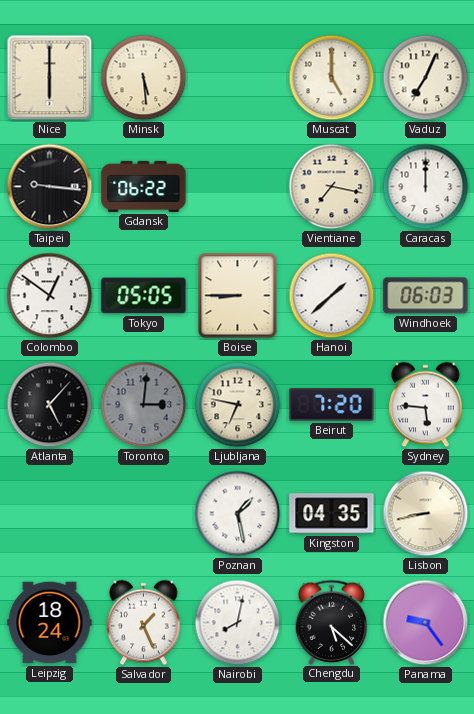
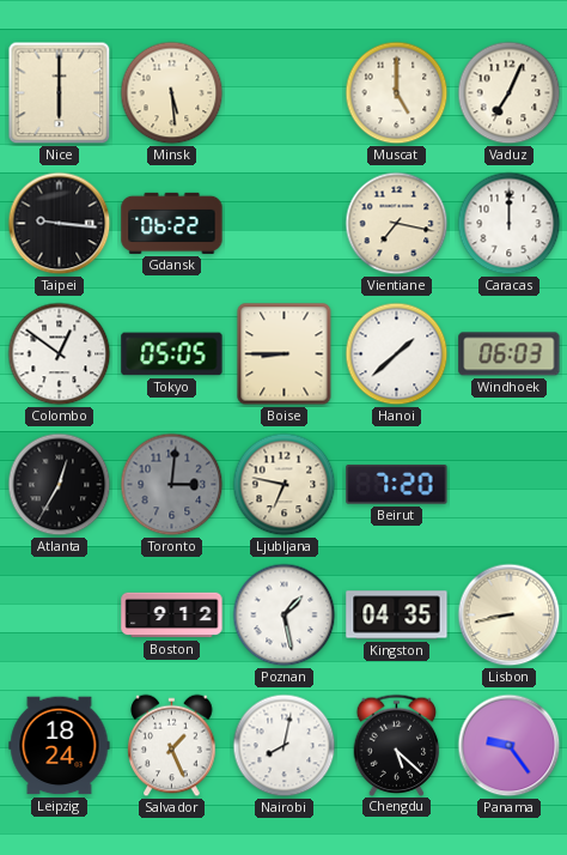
Atlanta: 5:07 -> 12:35 (60, 485)
Sydney: 5:46 -> none (426, 405)
Boston: none -> 9:12 (172, 616)
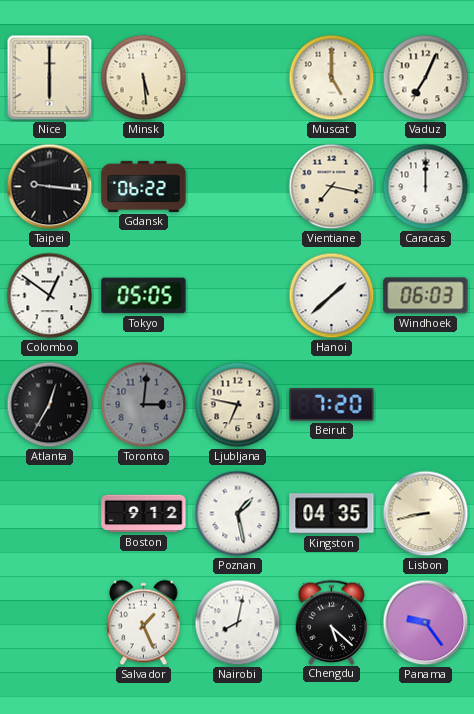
Boise: 8:45 -> none (285, 354)
Leipzig: 18:24 -> none (60, 746)
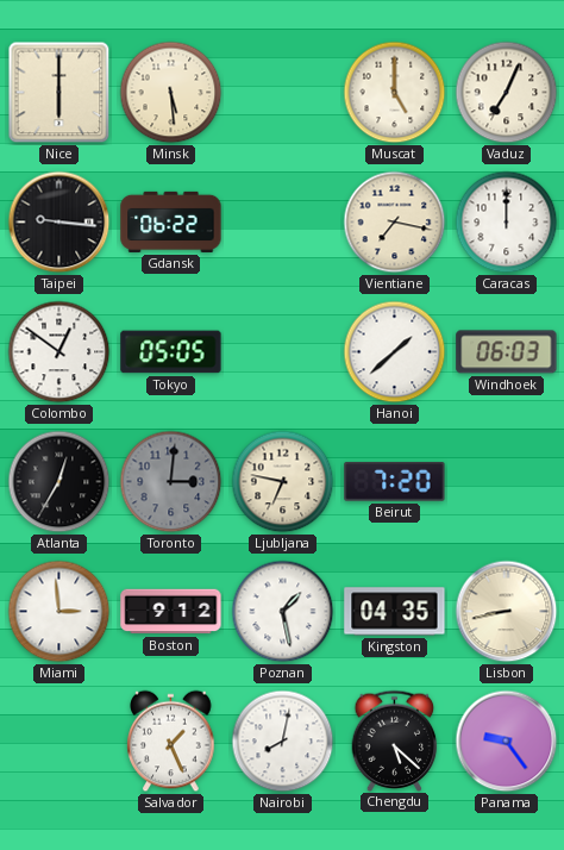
Miami: none -> 2:59 (59, 612)
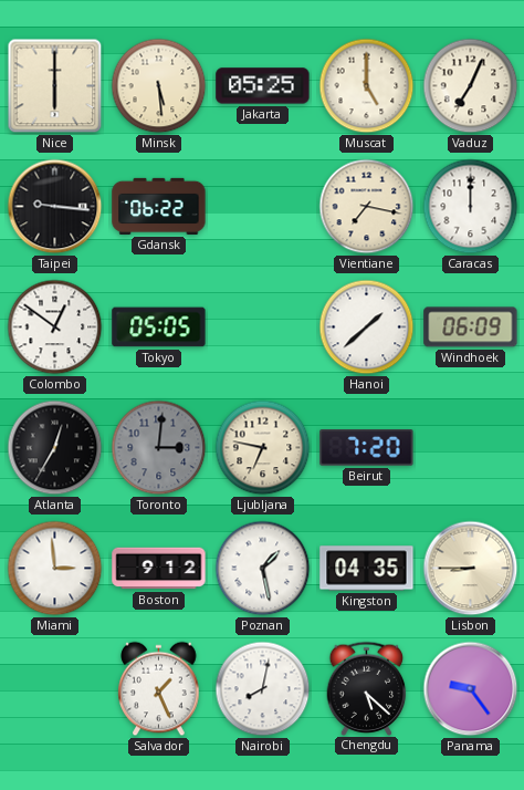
Jakarta: none -> 05:25 (263, 86)
Windhoek: 06:03 -> 06:09 (471, 328)
Lisbon: 8:43 -> 8:45 (471, 569)
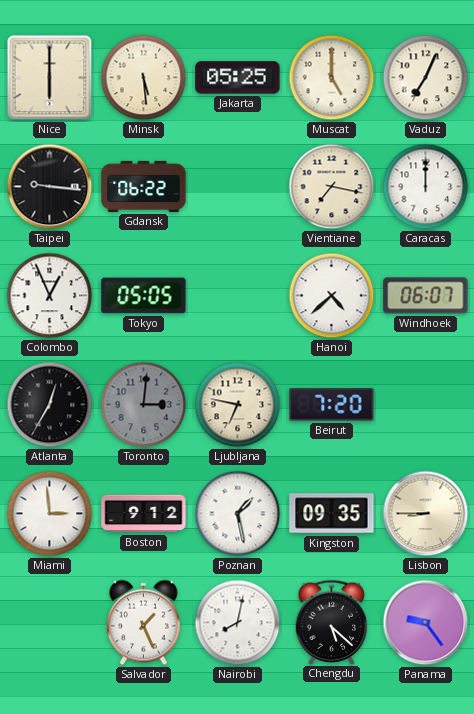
Colombo: 12:51 -> 12:56 (50, 296)
Hanoi: 1:38 -> 4:38 (332, 296)
Windhoek: 06:09 -> 06:07 (426, 296)
Kingston: 04:35 -> 09:35 (332, 514)
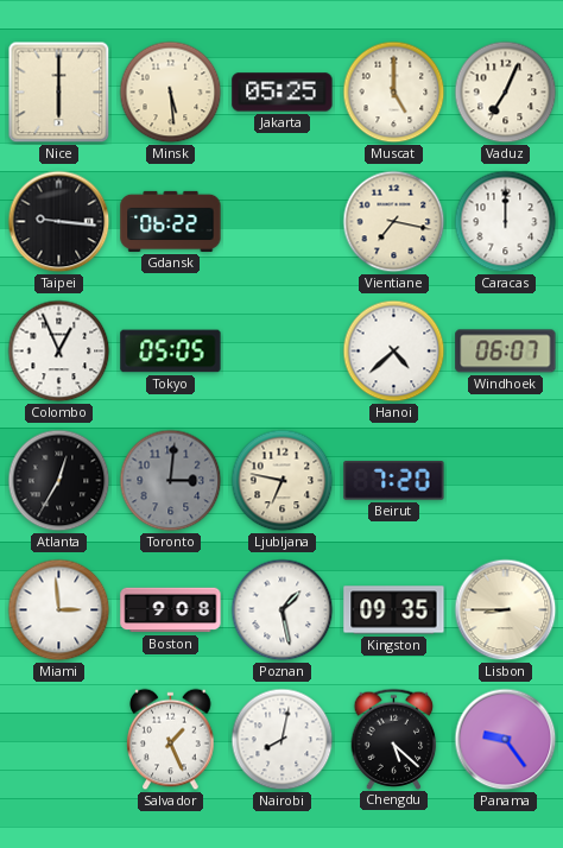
Boston: 9:12 -> 9:08 (171, 610)
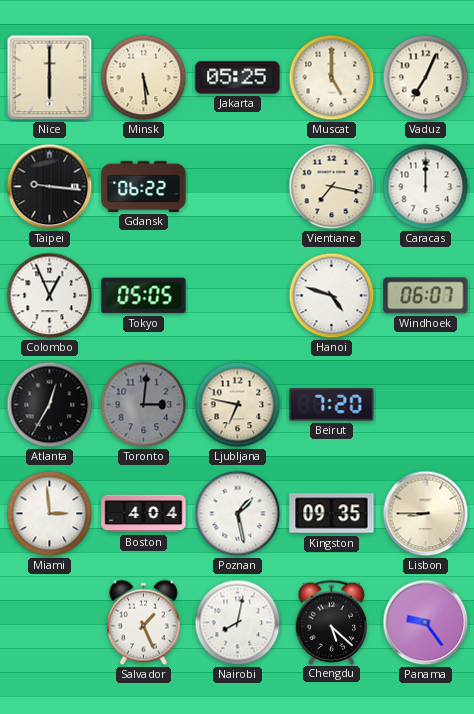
Hanoi: 4:38 -> 4:48 (332, 296)
Boston: 9:08 -> 4:04 (144, 514)
